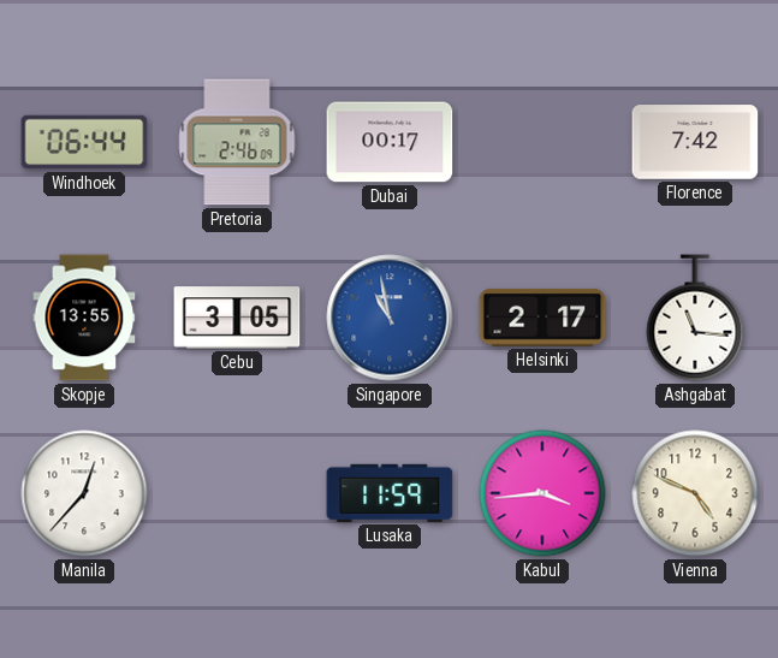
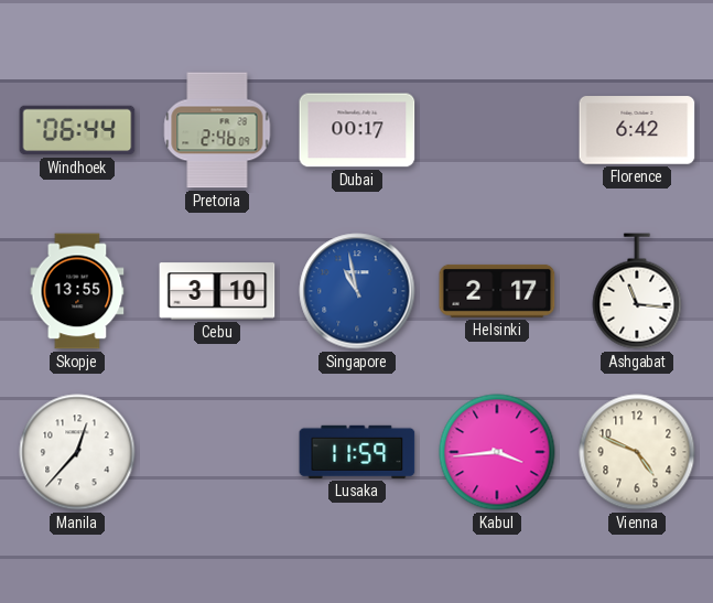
Florence: 7:42 -> 6:42 (637, 130)
Cebu: 3:05 -> 3:10 (217, 291)
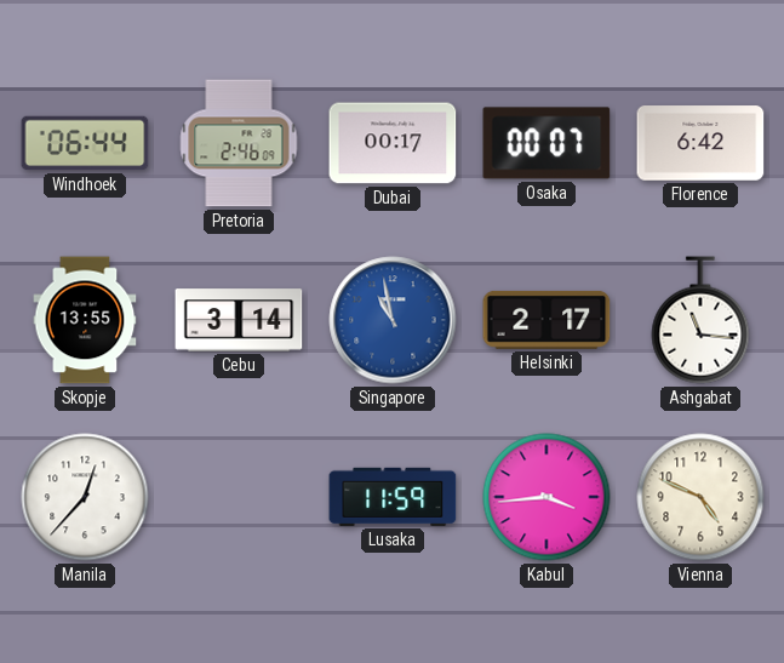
Osaka: none -> 00:07 (546, 143)
Cebu: 3:10 -> 3:14 (239, 320)
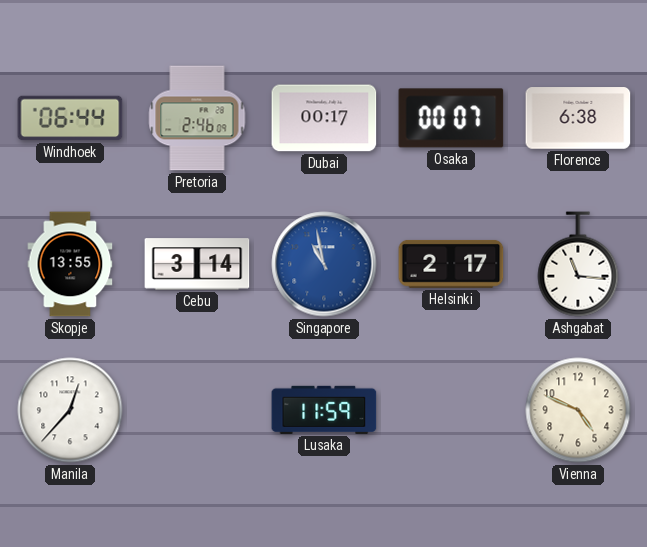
Florence: 6:42 -> 6:38 (578, 118)
Kabul: 3:44 -> none (546, 497)
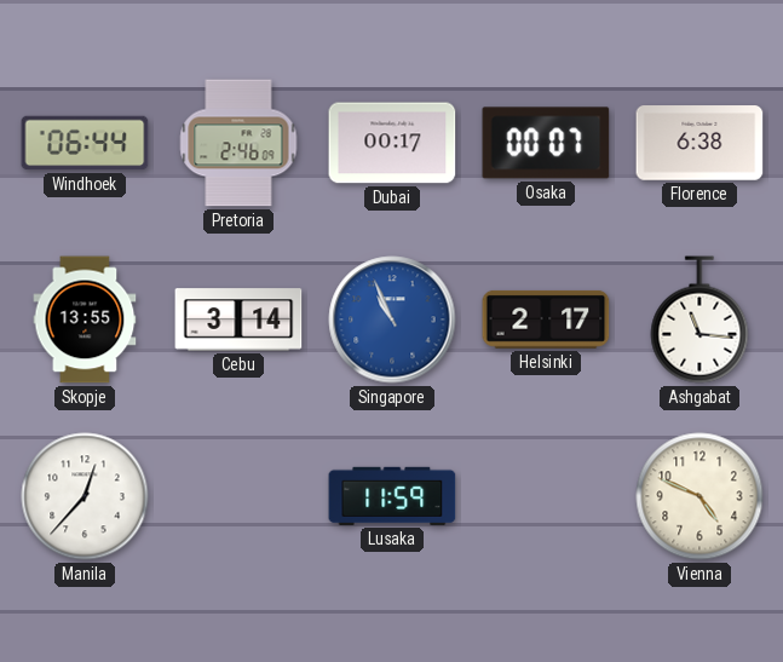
Singapore: 10:58 -> 10:56 (392, 320)
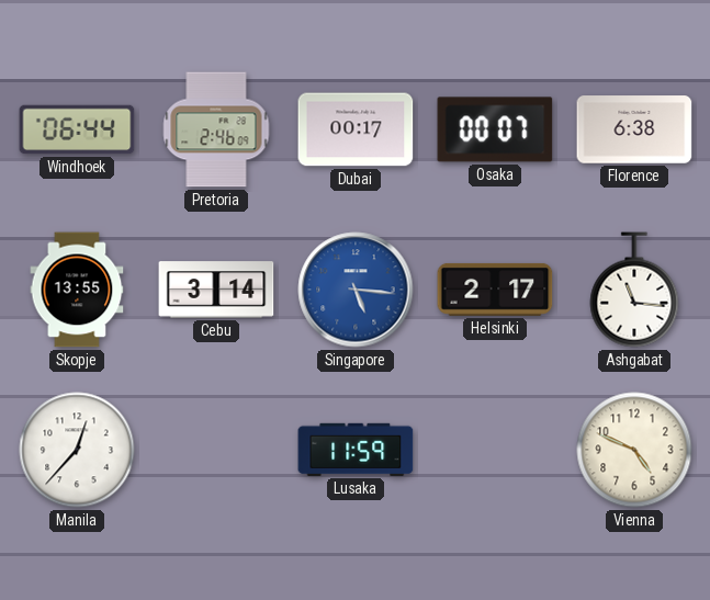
Singapore: 10:56 -> 5:16 (356, 290)
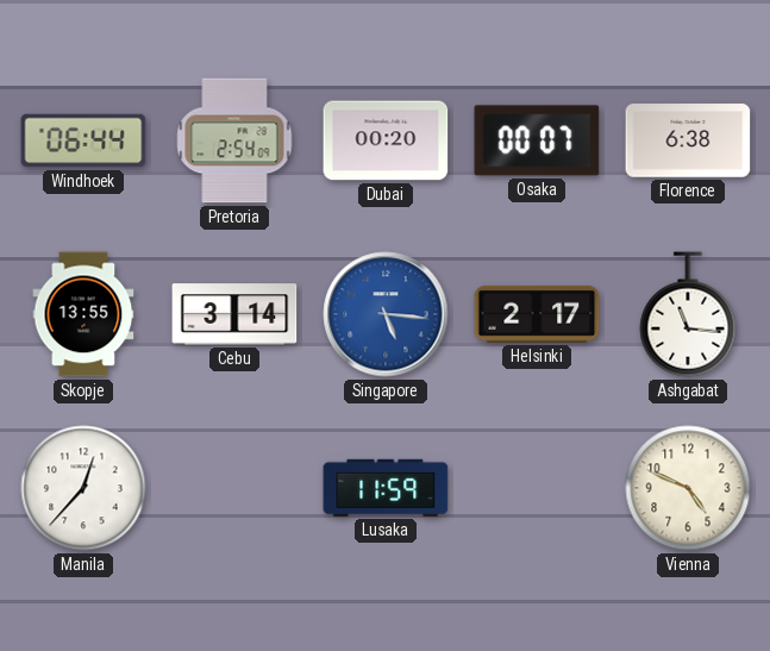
Pretoria: 2:46 -> 2:54 (234, 140)
Dubai: 00:17 -> 00:20 (386, 140)
